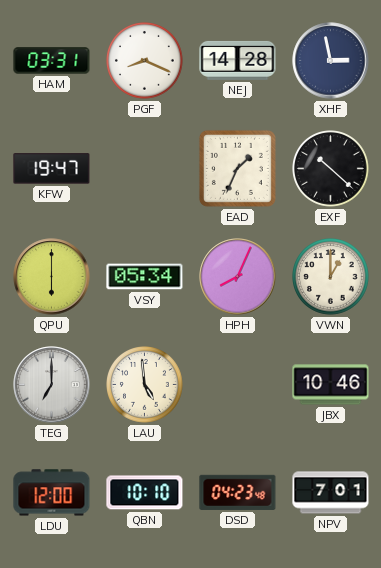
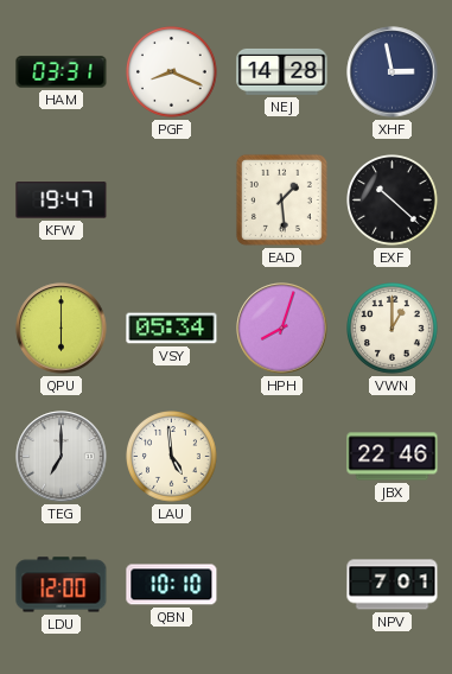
EAD: 1:34 -> 1:29 (281, 199)
HPH: 8:04 -> 8:03 (282, 329)
JBX: 10:46 -> 22:46 (393, 457)
DSD: 04:23 -> none (238, 492)
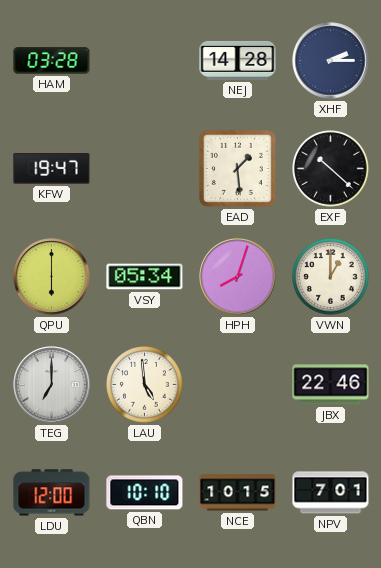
HAM: 03:31 -> 03:28 (52, 61)
PGF: 8:19 -> none (172, 72)
XHF: 2:58 -> 2:15 (331, 61)
NCE: none -> 10:15 (238, 493)
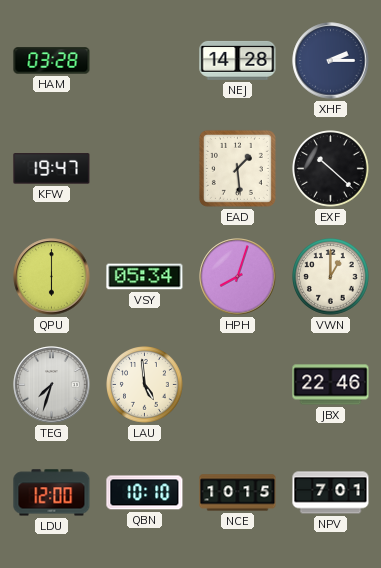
TEG: 7:00 -> 7:33 (52, 385)
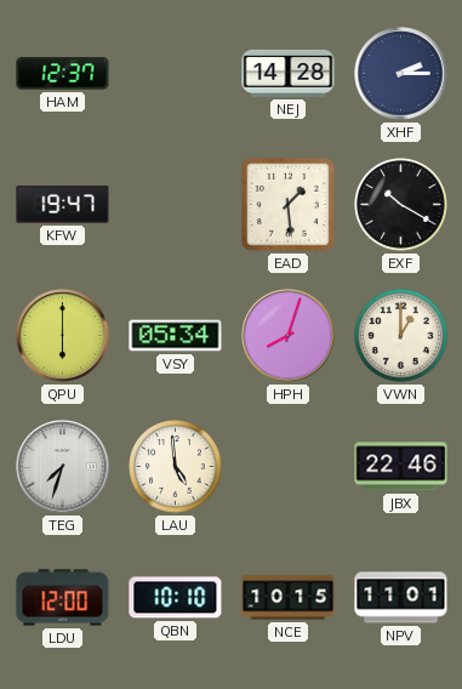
HAM: 03:28 -> 12:37 (63, 74)
EXF: 10:22 -> 10:20 (401, 205)
NPV: 7:01 -> 11:01 (401, 598)
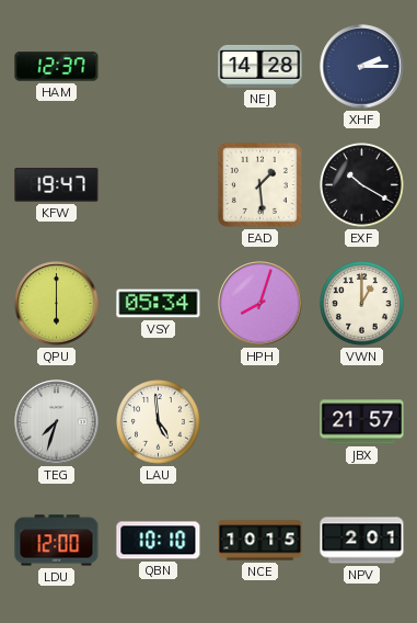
JBX: 22:46 -> 21:57 (362, 422)
NPV: 11:01 -> 2:01 (362, 541)
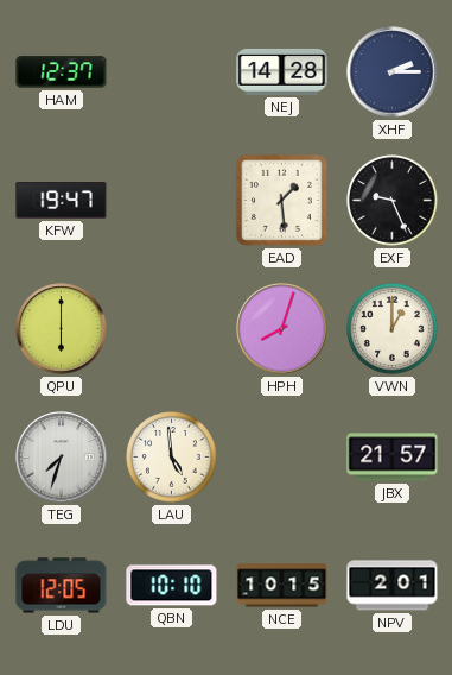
EXF: 10:20 -> 9:26 (393, 201)
VSY: 05:34 -> none (159, 304)
LDU: 12:00 -> 12:05 (62, 586)
